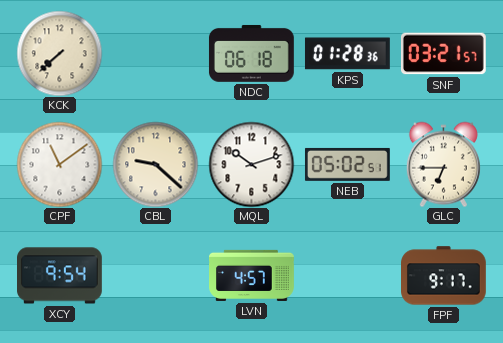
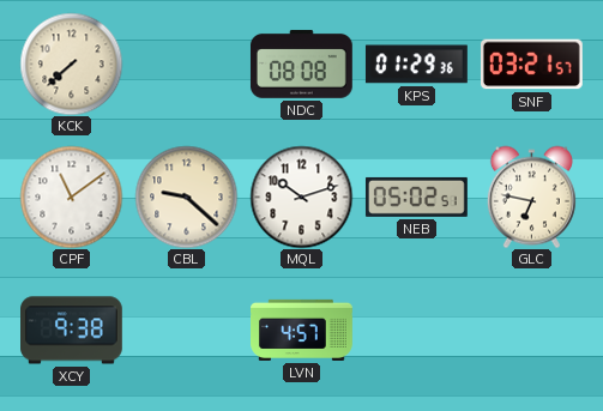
NDC: 06:18 -> 08:08 (301, 64)
KPS: 01:28 -> 01:29 (416, 65)
GLC: 6:45 -> 6:47 (531, 197)
XCY: 9:54 -> 9:38 (72, 331)
FPF: 9:17 -> none (444, 276)
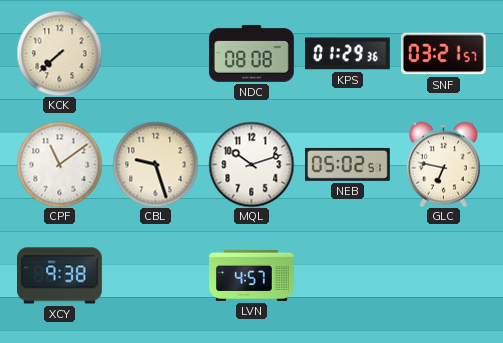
CBL: 9:22 -> 9:27 (155, 164)
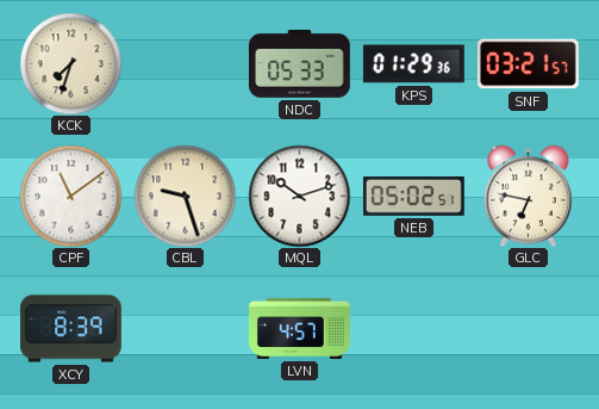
KCK: 7:38 -> 7:33 (70, 63)
NDC: 08:08 -> 05:33 (299, 63)
XCY: 9:38 -> 8:39 (71, 329)
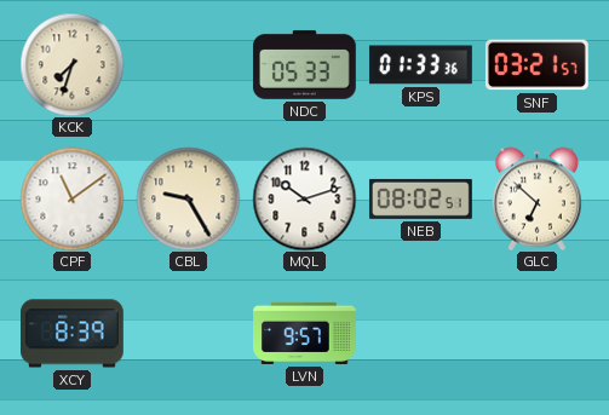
KPS: 01:29 -> 01:33 (420, 65)
CBL: 9:27 -> 9:25 (188, 198)
NEB: 05:02 -> 08:02 (420, 198)
GLC: 6:47 -> 6:52 (536, 198)
LVN: 4:57 -> 9:57 (305, 333)
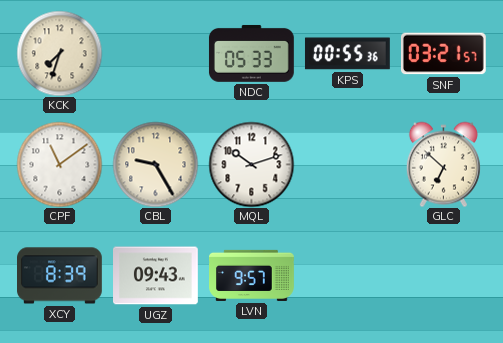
KPS: 01:33 -> 00:55 (347, 54)
NEB: 08:02 -> none (420, 198)
UGZ: none -> 09:43 (156, 276)
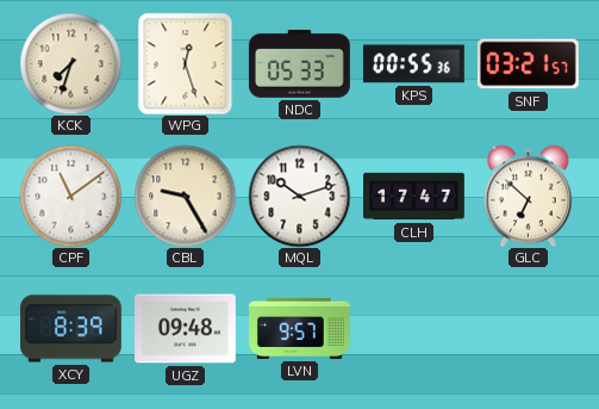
WPG: none -> 12:27 (186, 63)
CLH: none -> 17:47 (414, 197)
UGZ: 09:43 -> 09:48 (186, 329)
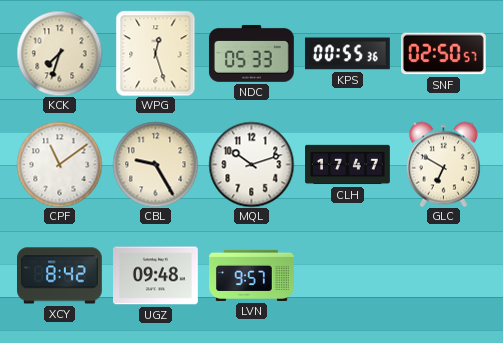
SNF: 03:21 -> 02:50 (443, 54)
GLC: 6:52 -> 6:50 (443, 164)
XCY: 8:39 -> 8:42 (60, 276)
